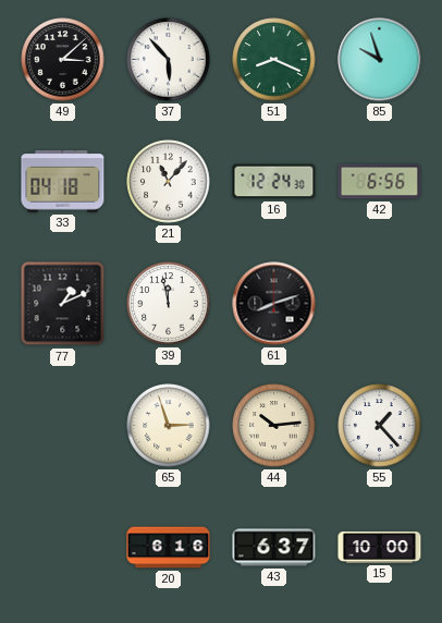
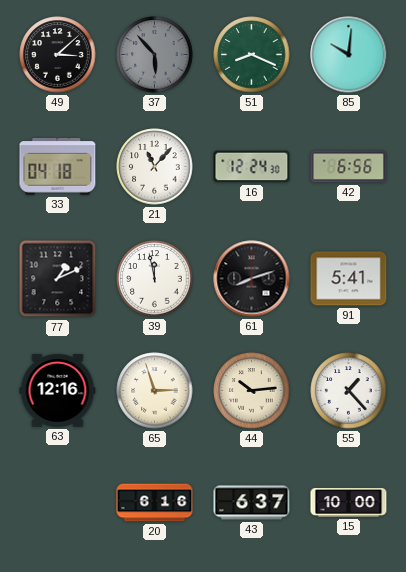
37 dial: white -> grey (155, 55)
85: 9:57 -> 10:01 (349, 55)
91: none -> 5:41 (349, 279)
63: none -> 12:16 (58, 391)
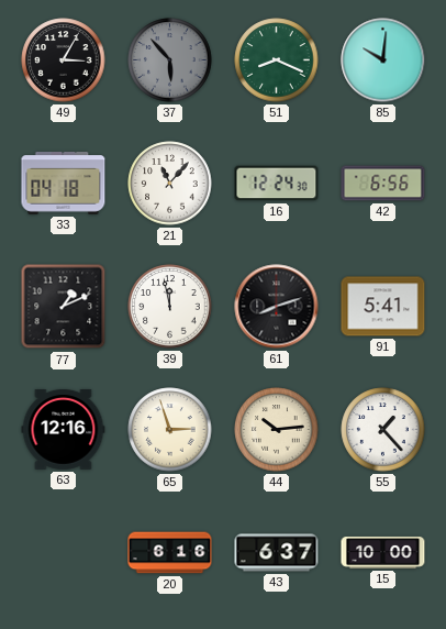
49: 3:08 -> 3:05 (64, 60)
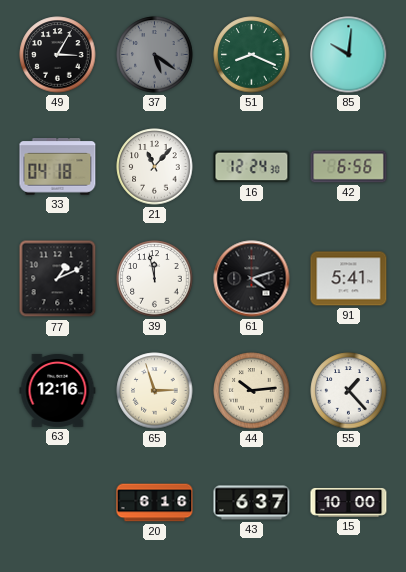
37: 5:53 -> 5:21 (155, 55)
61: 8:12 -> 4:12 (252, 279)
